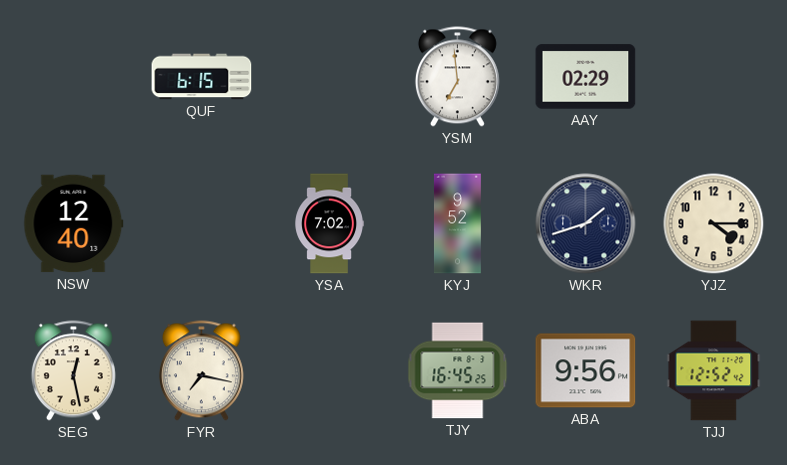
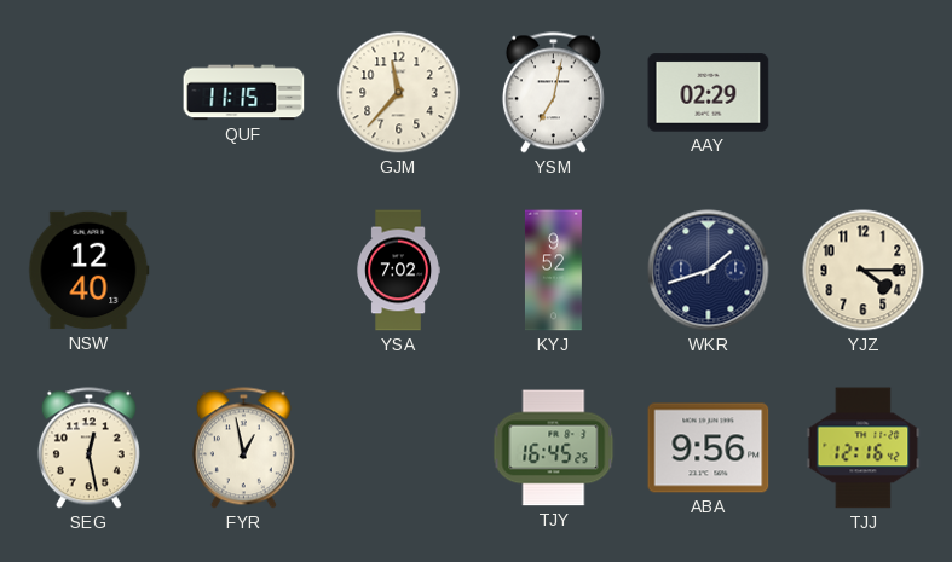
QUF: 6:15 -> 11:15 (244, 93)
GJM: none -> 11:37 (399, 93)
YSM: 6:59 -> 7:02 (553, 93)
FYR: 7:17 -> 12:58 (243, 448)
TJJ: 12:52 -> 12:16 (864, 448)
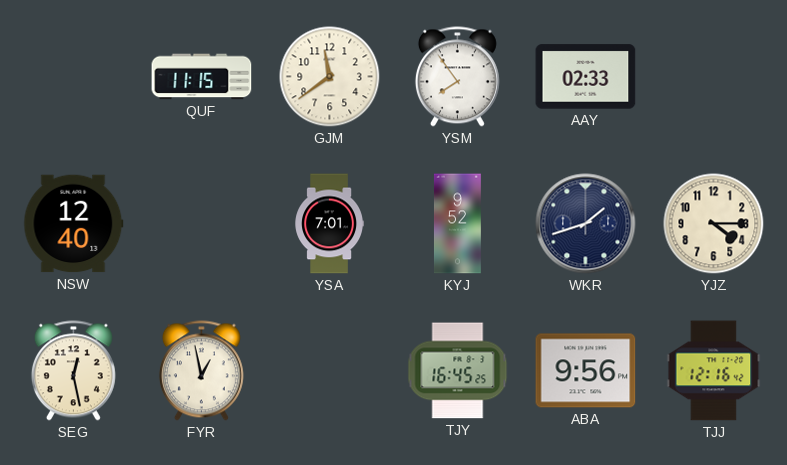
GJM: 11:37 -> 11:39 (330, 77)
YSM: 7:02 -> 7:54 (457, 77)
AAY: 02:29 -> 02:33 (586, 77)
YSA: 7:02 -> 7:01 (329, 224)
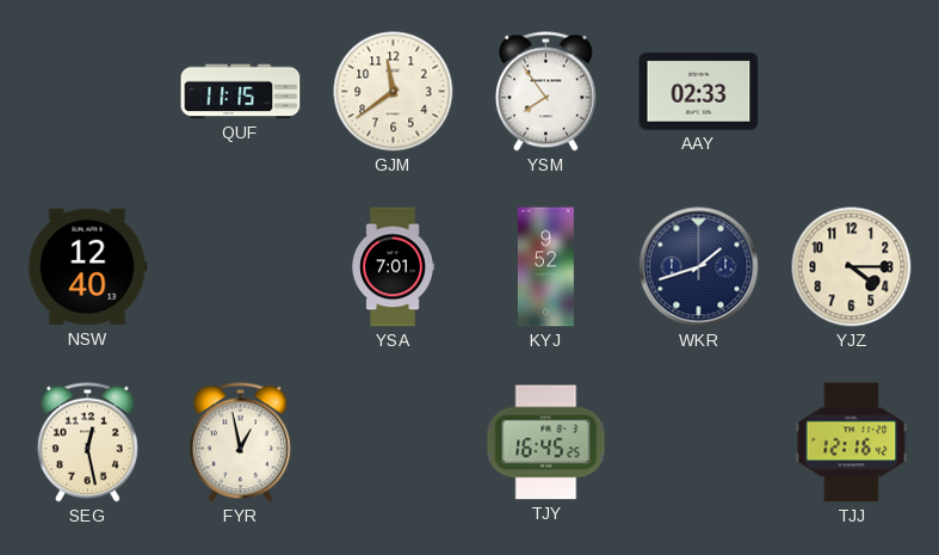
ABA: 9:56 -> none (586, 371)
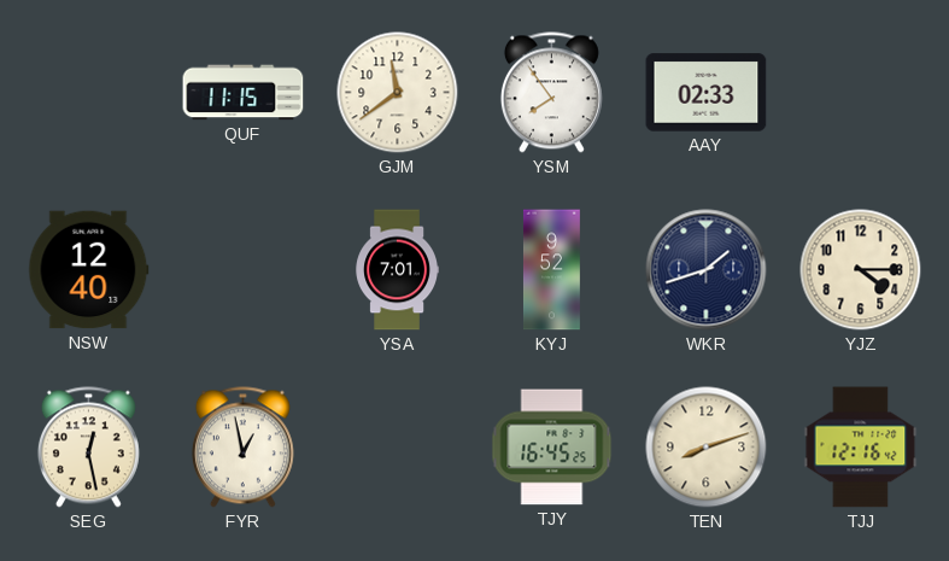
TEN: none -> 8:12 (707, 448)
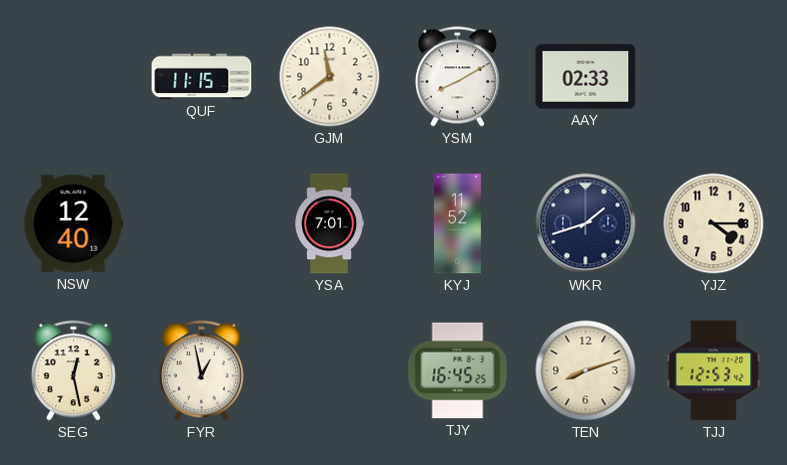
YSM: 7:54 -> 8:10 (457, 77)
KYJ: 9:52 -> 11:52 (457, 224)
TJJ: 12:16 -> 12:53 (714, 371)
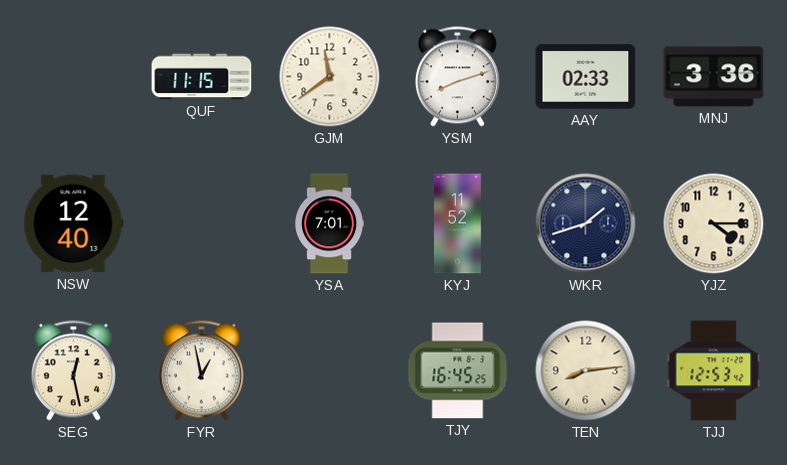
YSM: 8:10 -> 8:12 (457, 77)
MNJ: none -> 3:36 (714, 77)
TEN: 8:12 -> 8:14 (586, 371)
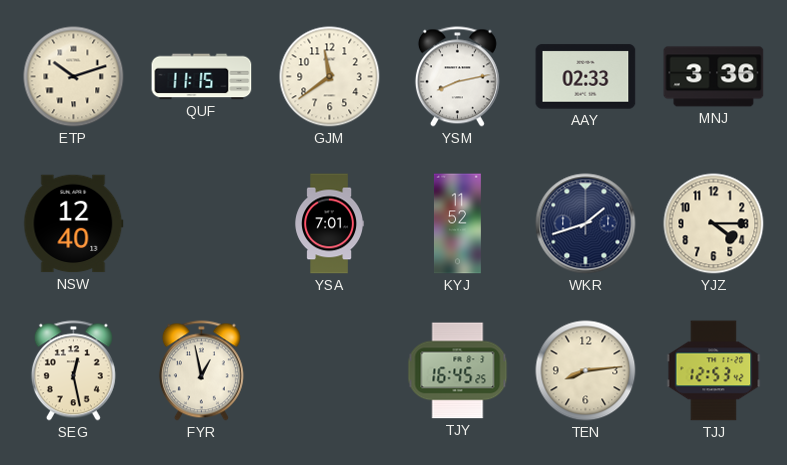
ETP: none -> 10:12 (74, 77)
YSM: 8:12 -> 8:13 (457, 77)
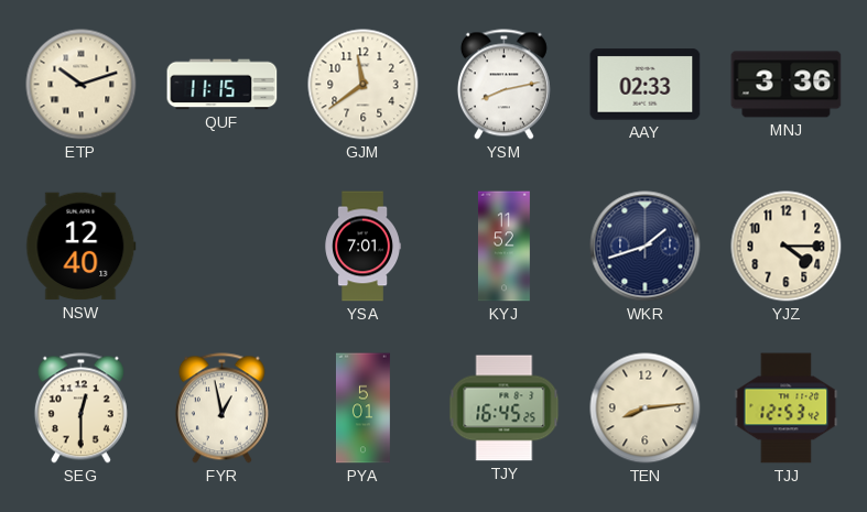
SEG: 12:28 -> 12:30 (80, 408)
PYA: none -> 5:01 (362, 408)
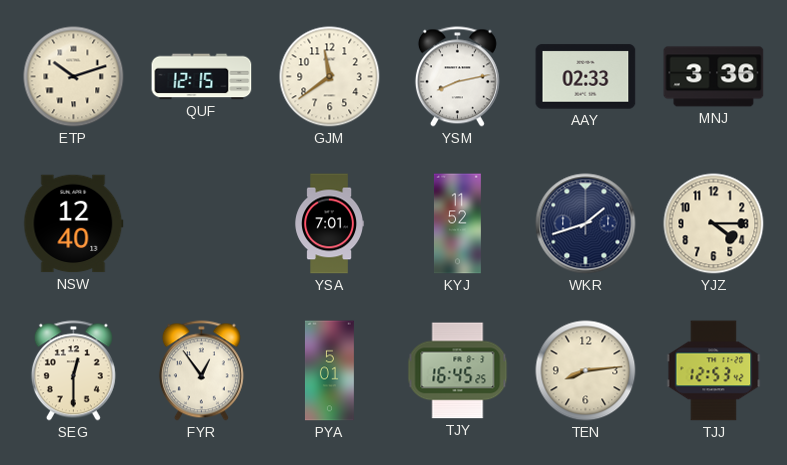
QUF: 11:15 -> 12:15 (202, 77)
FYR: 12:58 -> 12:54 (201, 371)
